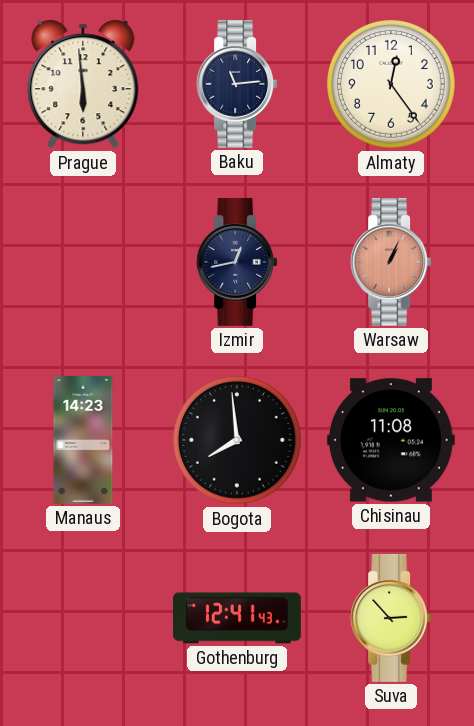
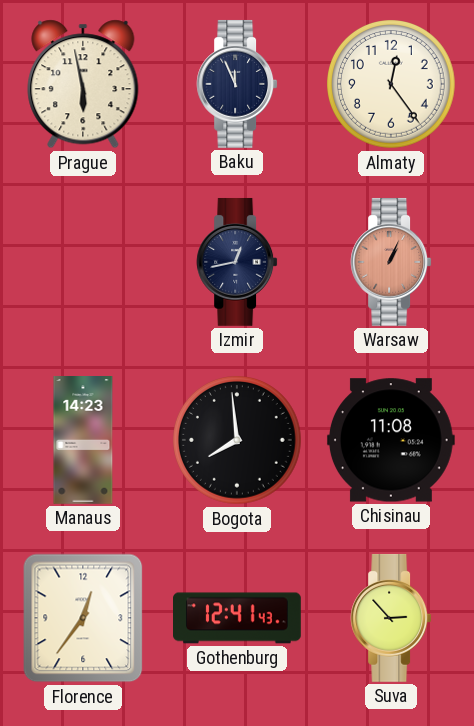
Prague: 5:59 -> 5:58 (83, 84)
Baku: 11:14 -> 11:56 (237, 84)
Florence: none -> 12:36 (83, 618)
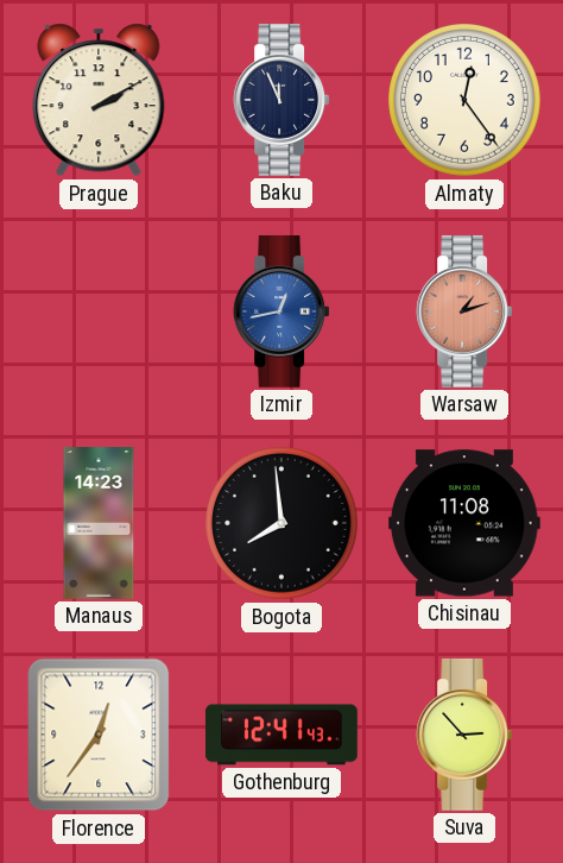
Prague: 5:58 -> 2:10 (99, 100)
Izmir dial: navy -> blue (281, 311)
Warsaw: 1:04 -> 1:12 (464, 311)
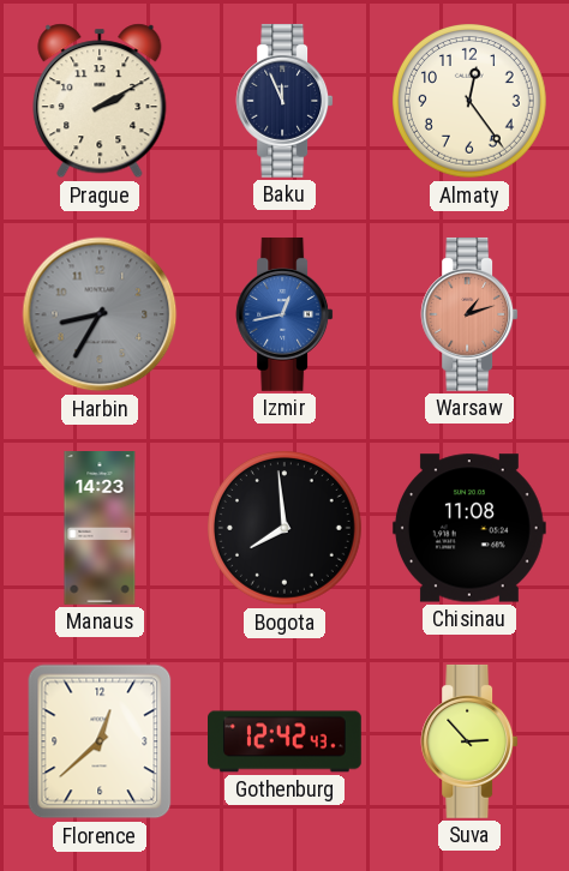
Harbin: none -> 8:35 (100, 314)
Florence: 12:36 -> 12:38 (100, 741)
Gothenburg: 12:41 -> 12:42 (286, 741)
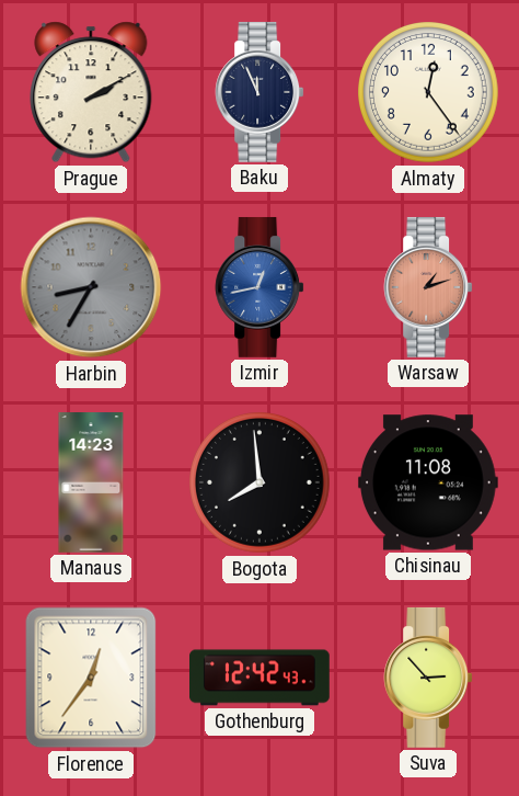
Florence: 12:38 -> 12:36 (91, 678)
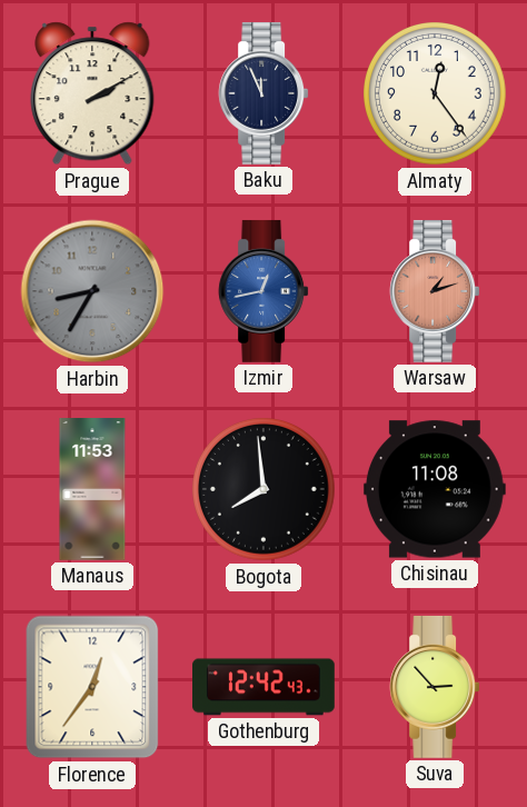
Manaus: 14:23 -> 11:53 (92, 490)
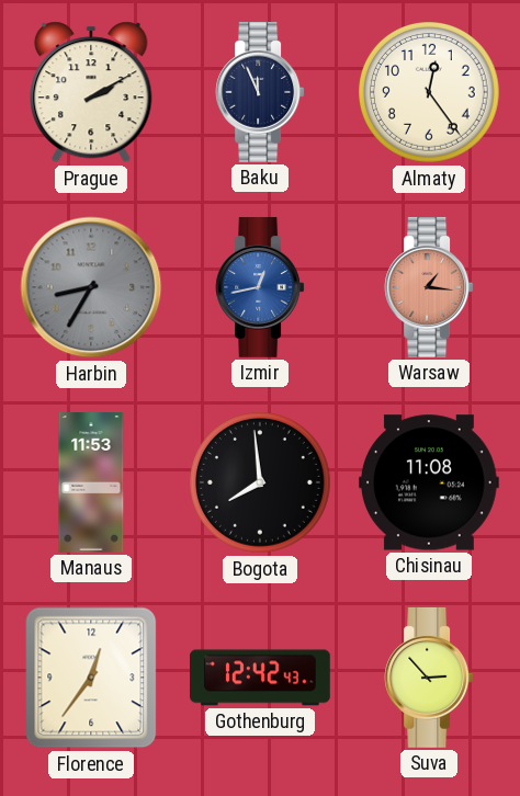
Warsaw: 1:12 -> 1:16 (429, 287)
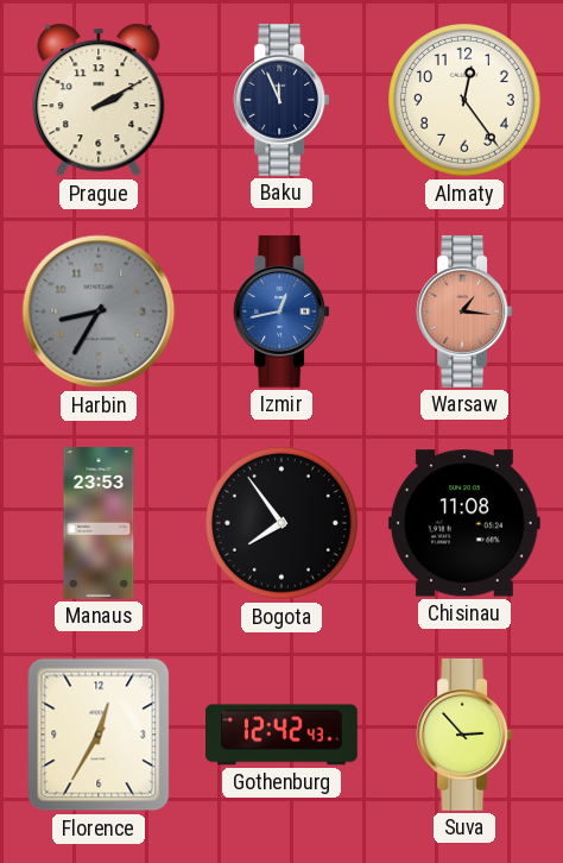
Manaus: 11:53 -> 23:53 (99, 524)
Bogota: 7:59 -> 7:54 (283, 524)
Florence: 12:36 -> 12:35 (99, 735)
